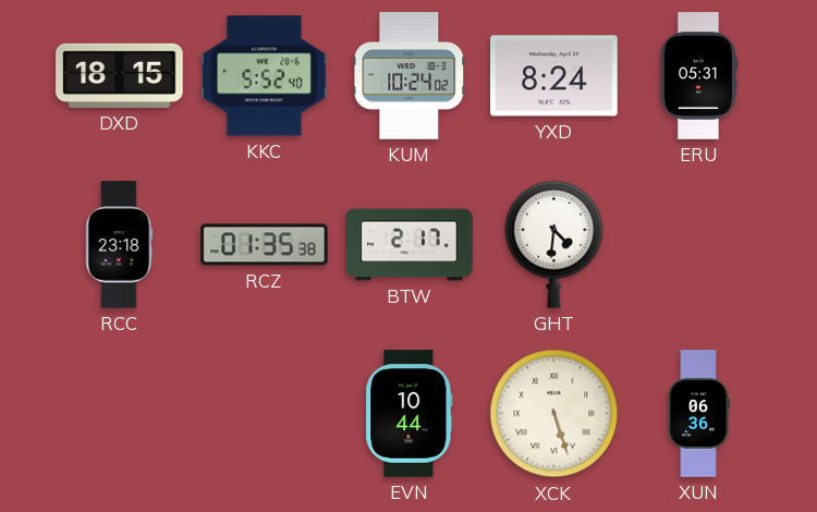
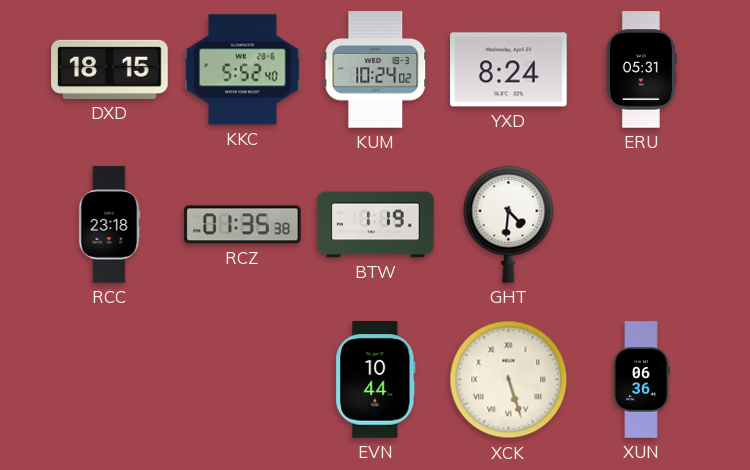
BTW: 2:17 -> 1:19 (376, 225)
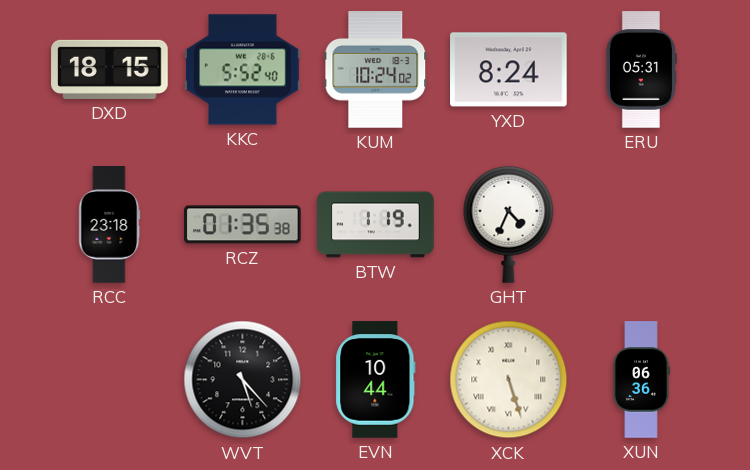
GHT: 4:31 -> 4:34 (509, 224)
WVT: none -> 5:23 (243, 380)
